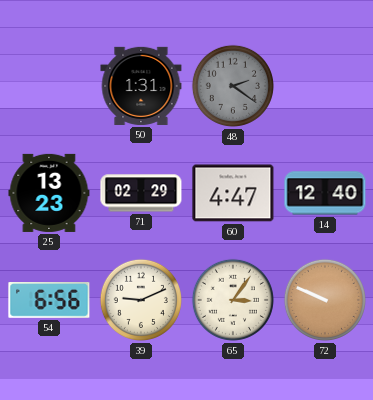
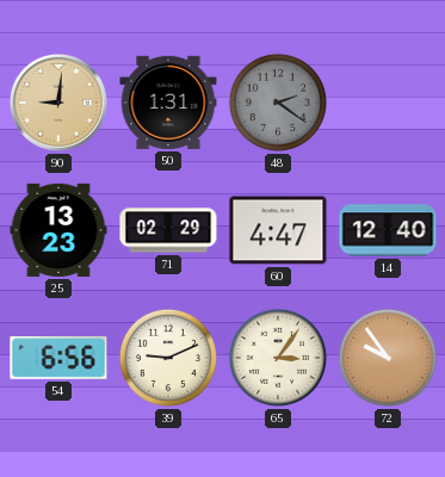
90: none -> 9:01 (58, 103)
72: 9:49 -> 9:54 (388, 358)
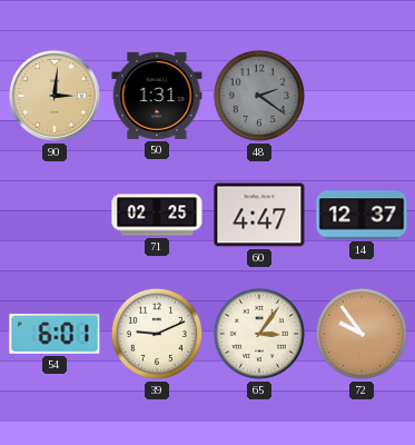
90: 9:01 -> 3:01 (55, 96)
25: 13:23 -> none (58, 230)
71: 02:29 -> 02:25 (157, 215)
14: 12:40 -> 12:37 (362, 215)
54: 6:56 -> 6:01 (55, 335)
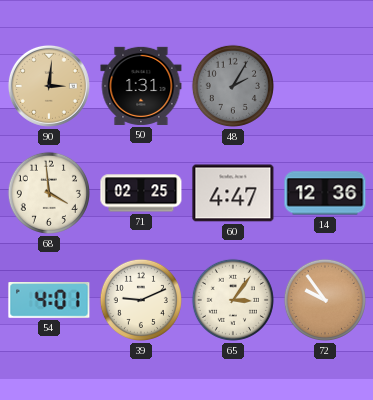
48: 2:21 -> 2:05 (233, 86)
68: none -> 3:59 (49, 193)
14: 12:37 -> 12:36 (325, 193)
54: 6:01 -> 4:01 (49, 301)
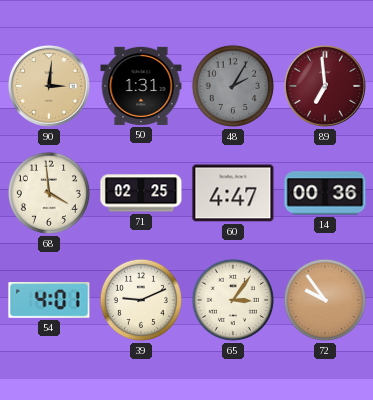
89: none -> 6:59 (325, 86)
14: 12:36 -> 00:36 (325, 193)
